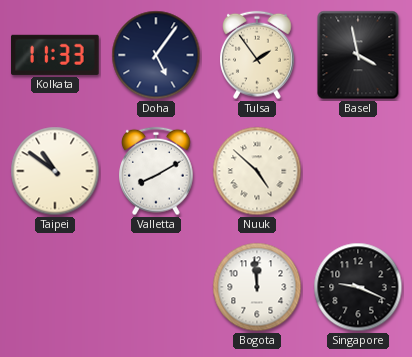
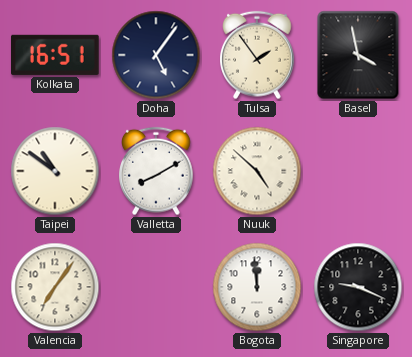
Kolkata: 11:33 -> 16:51 (56, 55)
Valencia: none -> 7:06 (55, 287)
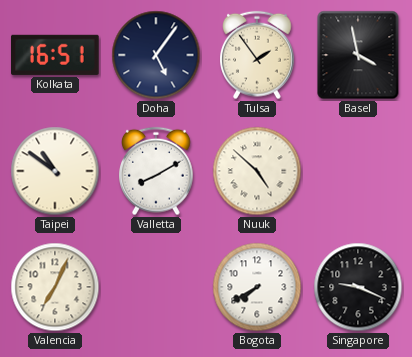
Valencia: 7:06 -> 7:04 (55, 287)
Bogota: 11:59 -> 7:40 (257, 287)
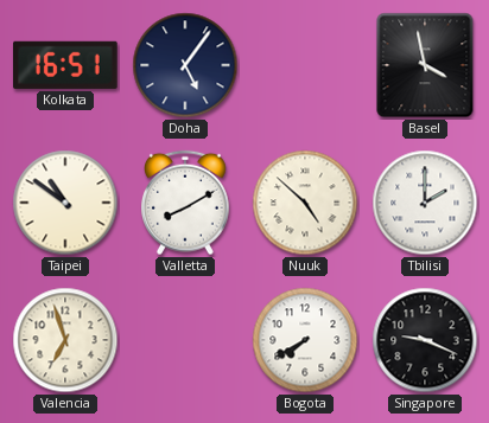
Tulsa: 1:54 -> none (258, 55)
Tbilisi: none -> 2:00 (425, 203)
Valencia: 7:04 -> 6:57 (65, 340)
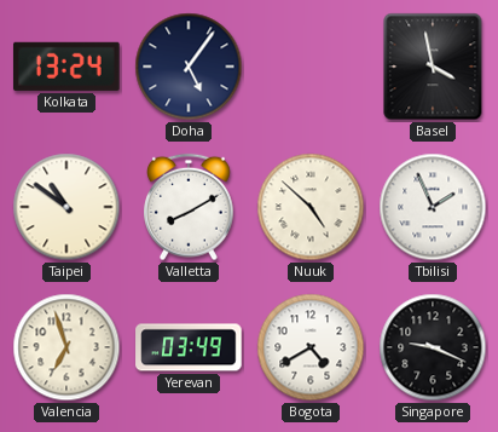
Kolkata: 16:51 -> 13:24 (68, 67)
Tbilisi: 2:00 -> 1:56 (433, 207)
Yerevan: none -> 03:49 (189, 347)
Bogota: 7:40 -> 4:40 (311, 347)
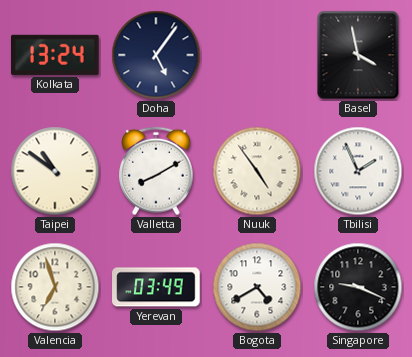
Nuuk: 4:52 -> 4:54 (257, 171)
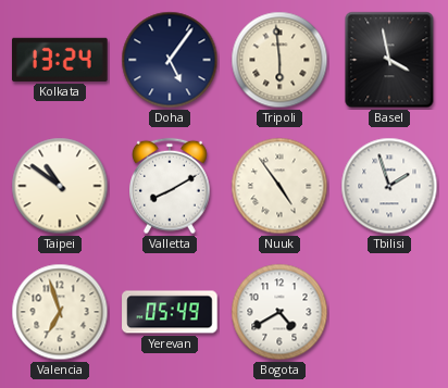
Tripoli: none -> 5:59 (279, 60)
Tbilisi: 1:56 -> 1:57 (389, 186)
Yerevan: 03:49 -> 05:49 (170, 312)
Singapore: 9:19 -> none (358, 287)
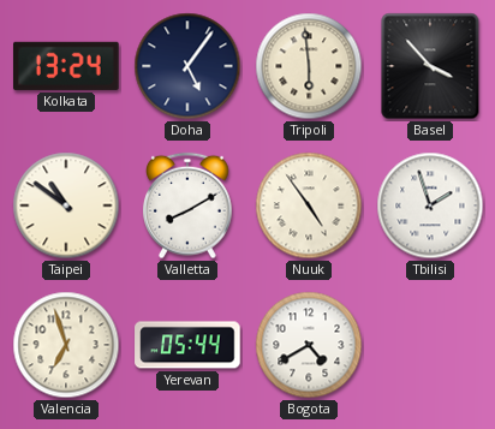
Basel: 3:58 -> 3:53 (430, 66)
Yerevan: 05:49 -> 05:44 (187, 345)
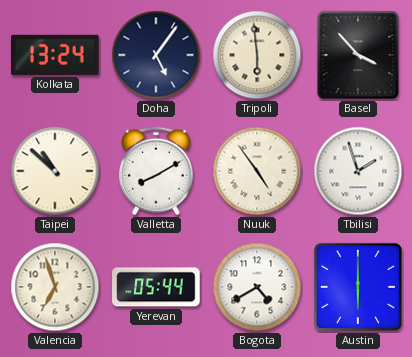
Taipei: 10:51 -> 10:52 (55, 171)
Austin: none -> 6:00 (358, 287)
